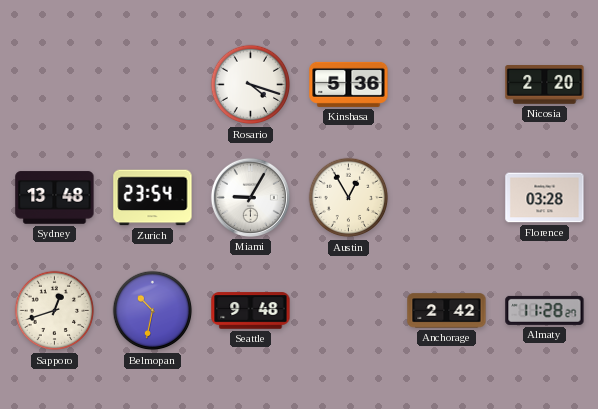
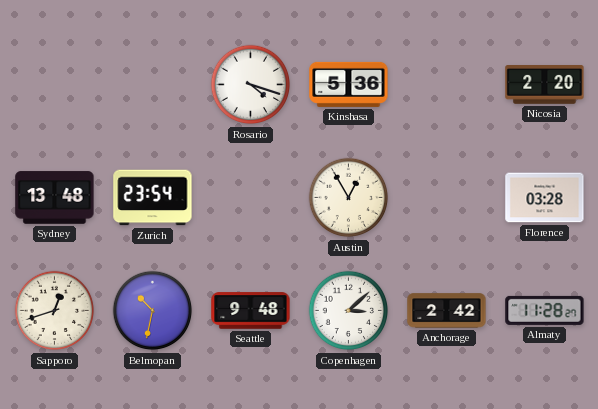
Miami: 9:05 -> none (250, 197)
Copenhagen: none -> 3:08 (349, 311)
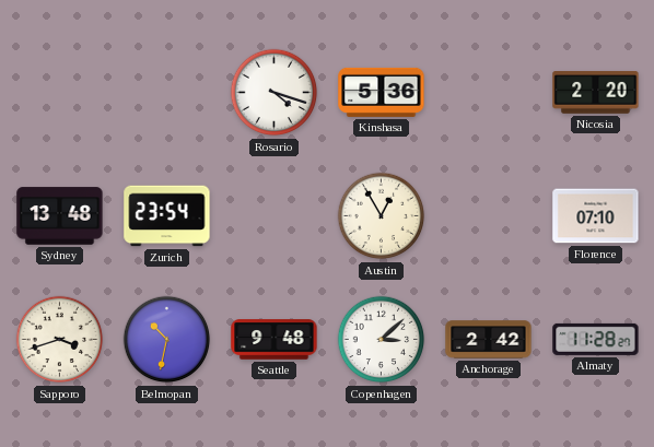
Florence: 03:28 -> 07:10 (596, 216)
Sapporo: 12:42 -> 3:42 (60, 340)
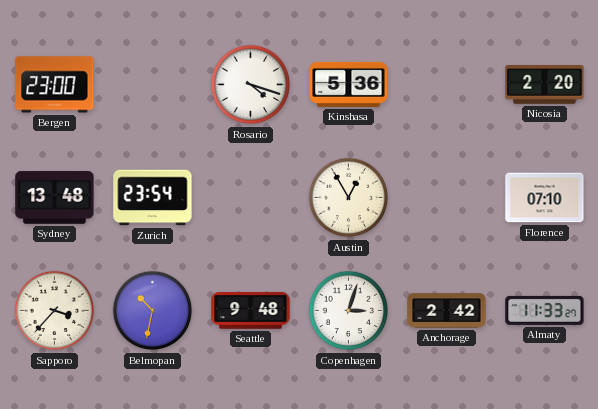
Bergen: none -> 23:00 (55, 85)
Sapporo: 3:42 -> 3:37 (55, 311)
Copenhagen: 3:08 -> 3:03 (349, 311)
Almaty: 11:28 -> 11:33 (545, 310)
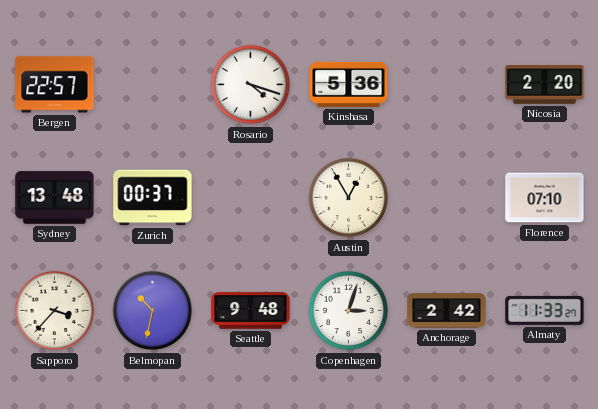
Bergen: 23:00 -> 22:57 (55, 85)
Zurich: 23:54 -> 00:37 (153, 198)
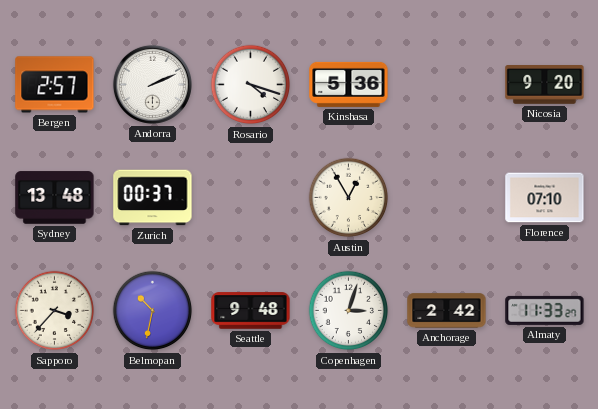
Bergen: 22:57 -> 2:57 (55, 85)
Andorra: none -> 2:11 (152, 84)
Nicosia: 2:20 -> 9:20 (545, 85)
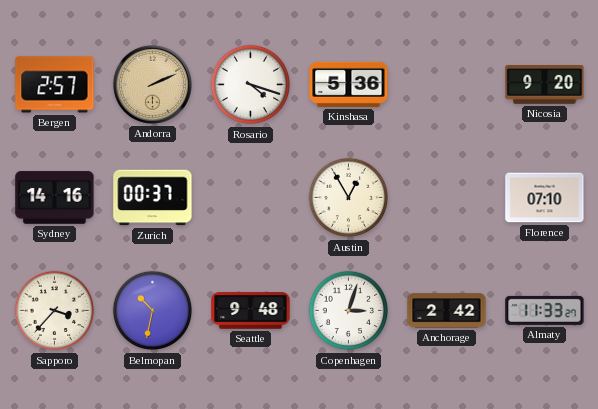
Andorra dial: white -> champagne (152, 84)
Sydney: 13:48 -> 14:16 (55, 198)
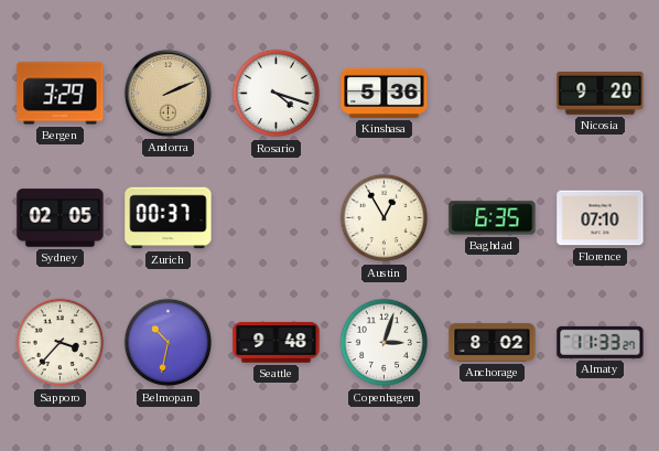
Bergen: 2:57 -> 3:29 (61, 94)
Sydney: 14:16 -> 02:05 (61, 218)
Baghdad: none -> 6:35 (493, 218)
Anchorage: 2:42 -> 8:02 (493, 343)
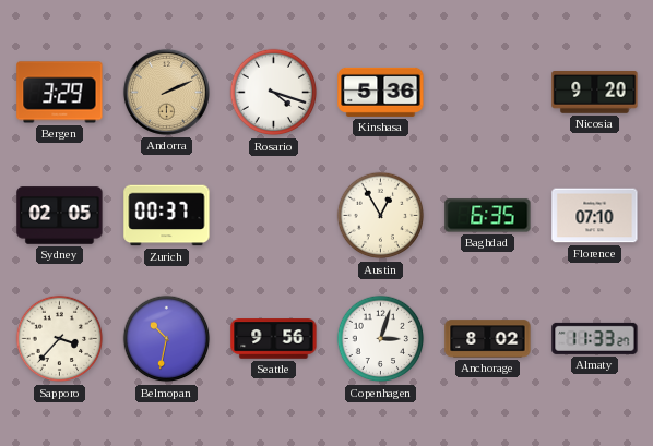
Seattle: 9:48 -> 9:56 (274, 339)
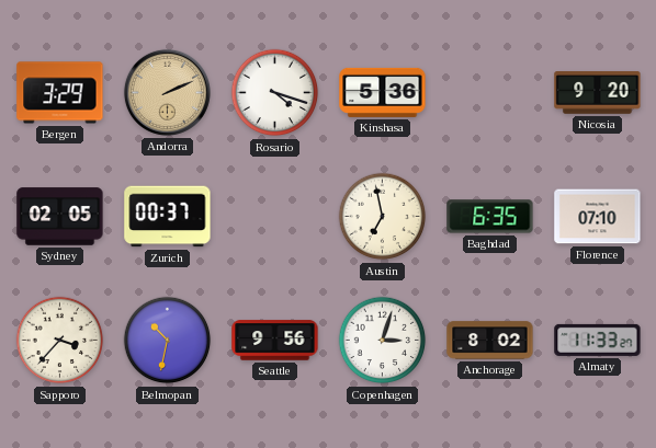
Austin: 12:55 -> 6:58 (383, 217)
